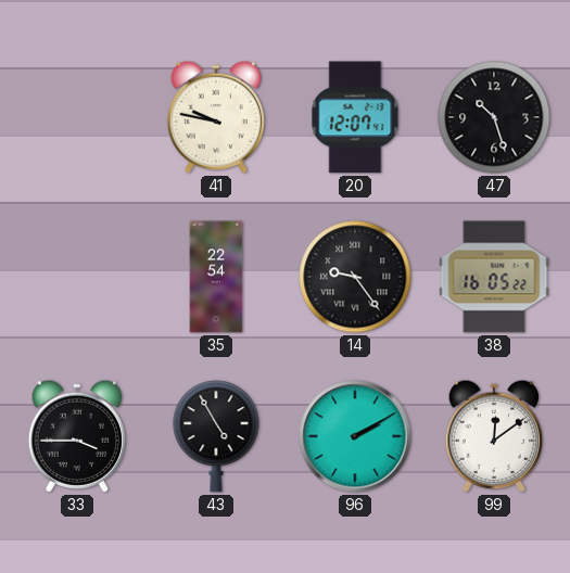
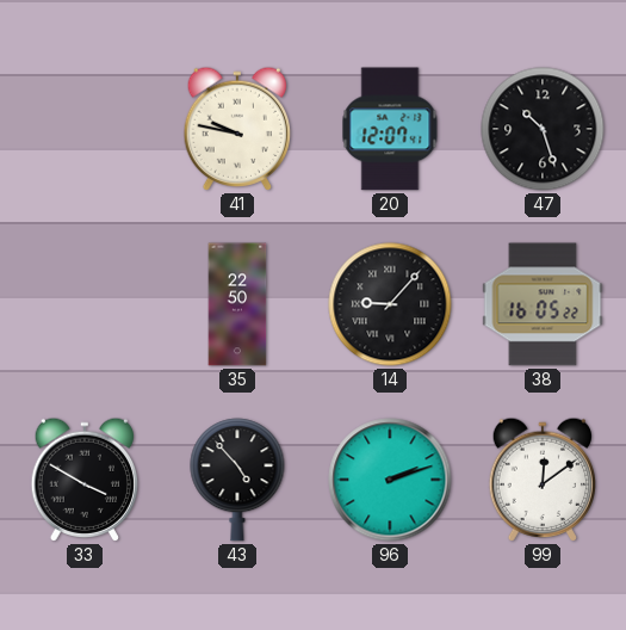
35: 22:54 -> 22:50 (237, 304)
14: 9:24 -> 9:07 (390, 304)
33: 3:45 -> 3:50 (83, 480)
43: 4:55 -> 4:53 (237, 480)
96: 2:10 -> 2:12 (390, 480)
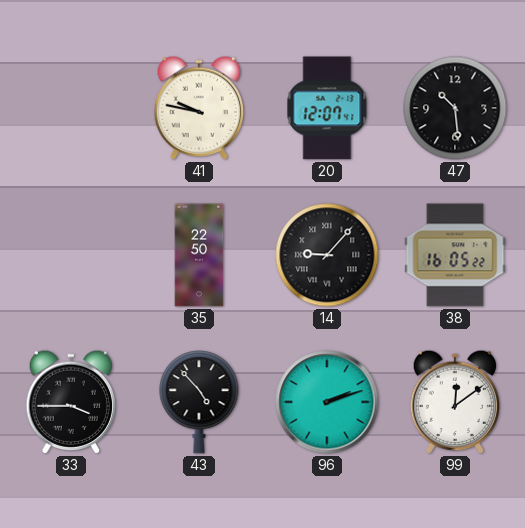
47: 10:27 -> 10:29 (455, 108)
33: 3:50 -> 3:45 (70, 402)
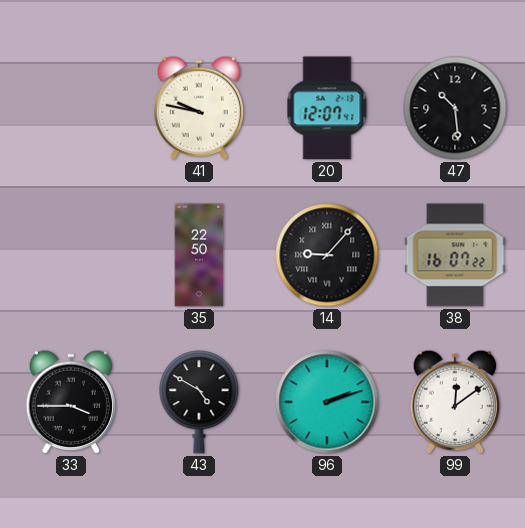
38: 16:05 -> 16:07 (455, 255)
43: 4:53 -> 4:50 (199, 402)
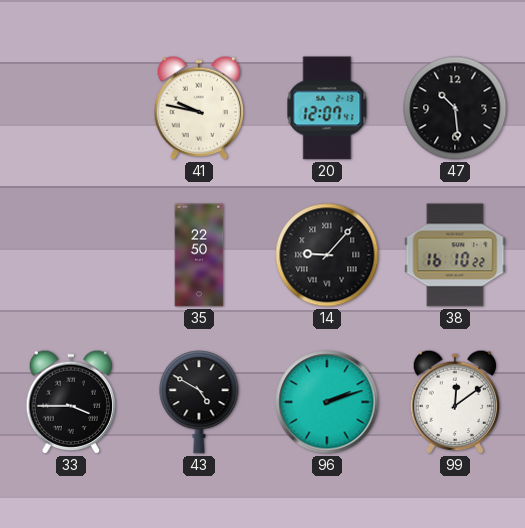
38: 16:07 -> 16:10 (455, 255)
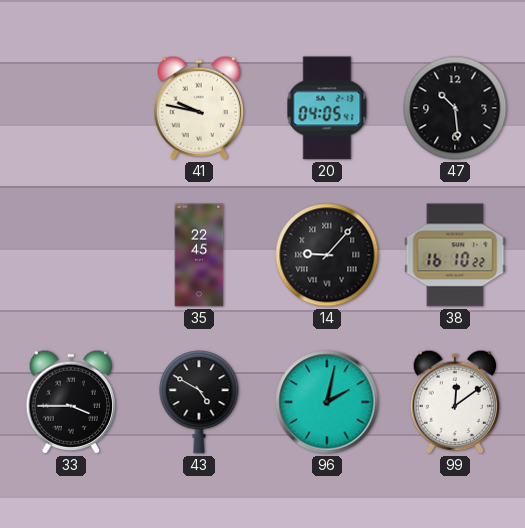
20: 12:07 -> 04:05 (327, 108)
35: 22:50 -> 22:45 (199, 255)
96: 2:12 -> 2:02 (327, 402)
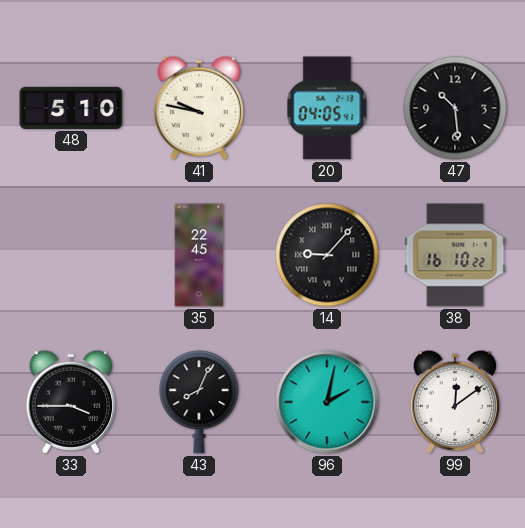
48: none -> 5:10 (71, 108)
43: 4:50 -> 8:04 (199, 402)
